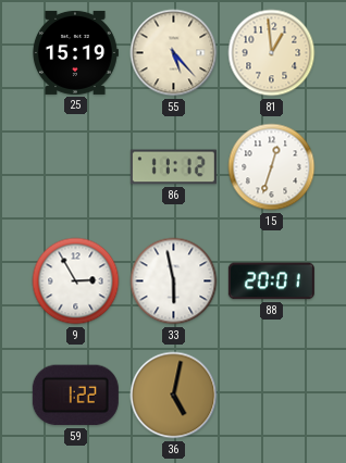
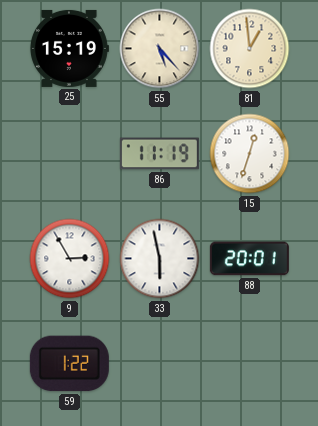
86: 11:12 -> 11:19 (159, 154)
36: 5:02 -> none (174, 396)
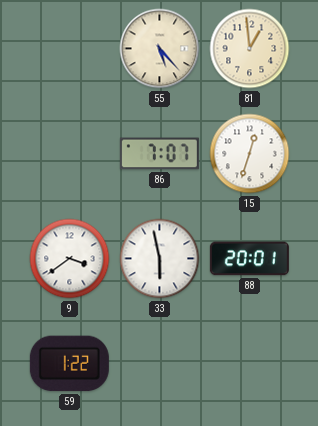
25: 15:19 -> none (69, 48)
86: 11:19 -> 7:07 (159, 154)
9: 2:55 -> 3:39 (70, 259)
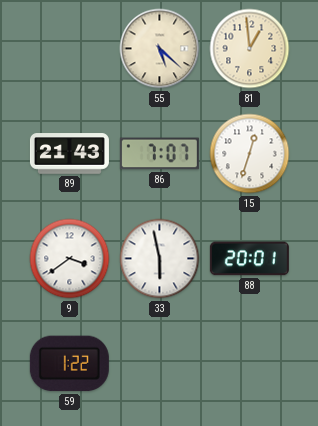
55: 5:23 -> 5:22 (160, 49)
89: none -> 21:43 (69, 154)
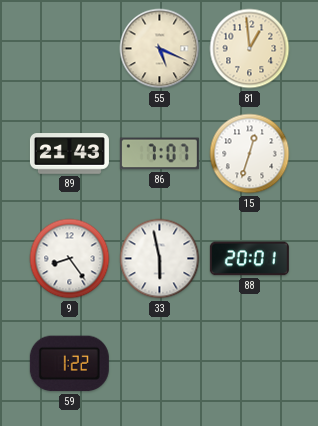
55: 5:22 -> 5:19 (160, 49)
9: 3:39 -> 8:24 (70, 259)
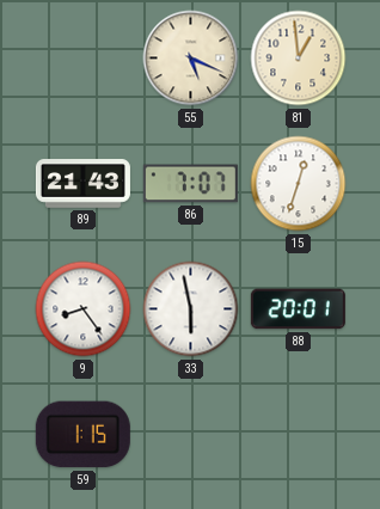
59: 1:22 -> 1:15 (82, 435)
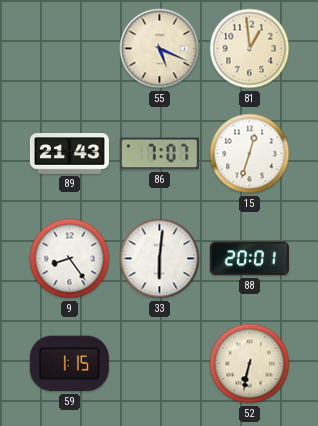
33: 5:58 -> 6:01 (160, 259)
52: none -> 6:32 (250, 364)
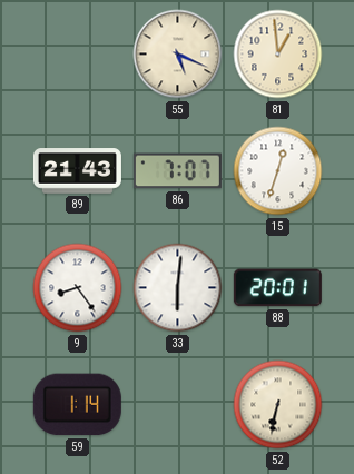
59: 1:15 -> 1:14 (77, 405)
